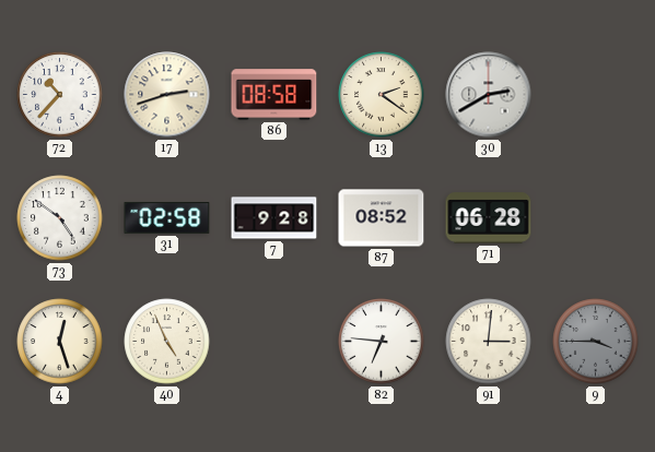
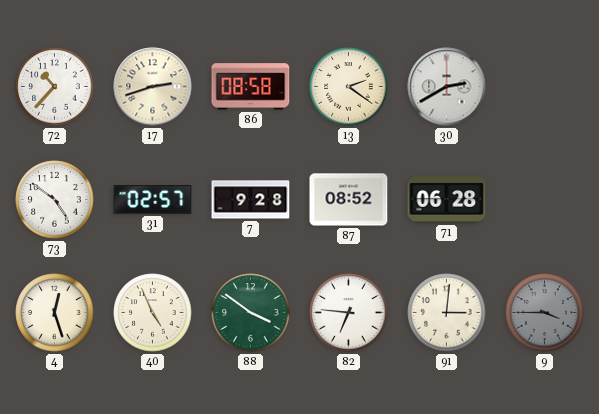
31: 02:58 -> 02:57 (153, 200)
88: none -> 3:51 (251, 313)
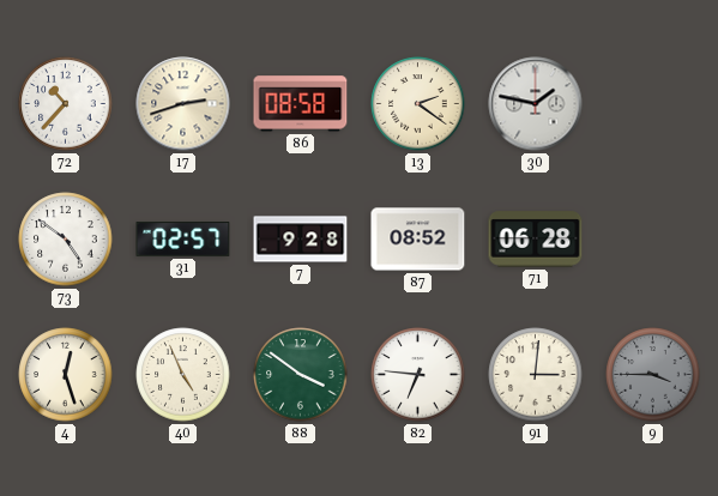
30: 2:40 -> 1:47 (536, 104)
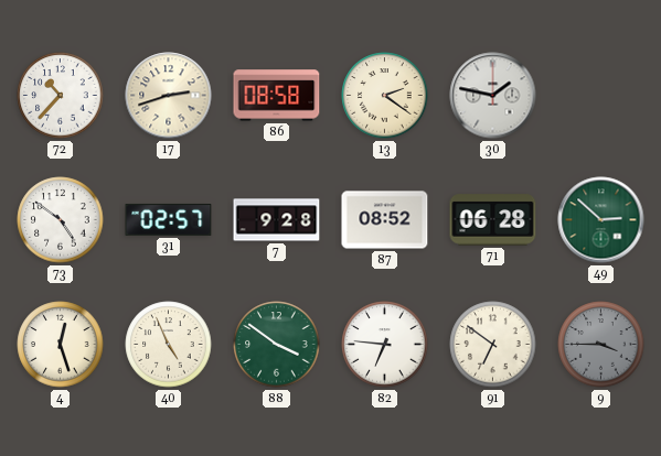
49: none -> 2:52 (601, 220)
91: 3:01 -> 6:51 (493, 345)
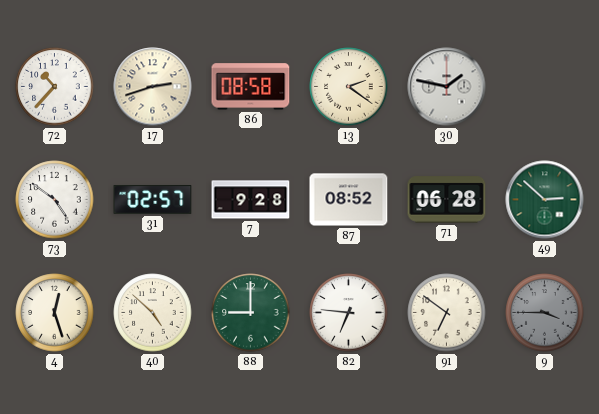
40: 4:56 -> 4:52 (153, 313)
88: 3:51 -> 9:00 (251, 313)
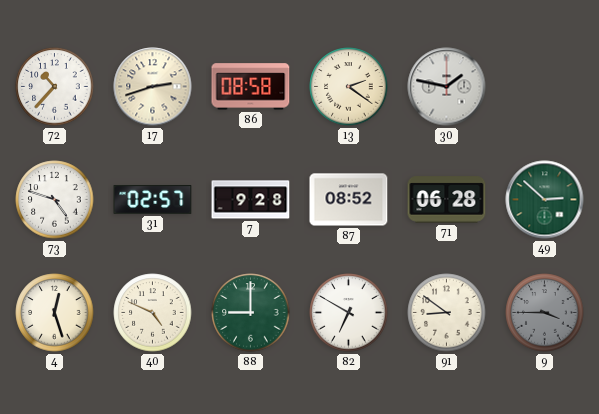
73: 4:51 -> 4:48 (55, 200)
40: 4:52 -> 4:49 (153, 313)
82: 6:46 -> 6:50 (349, 313)
91: 6:51 -> 8:51 (447, 313)
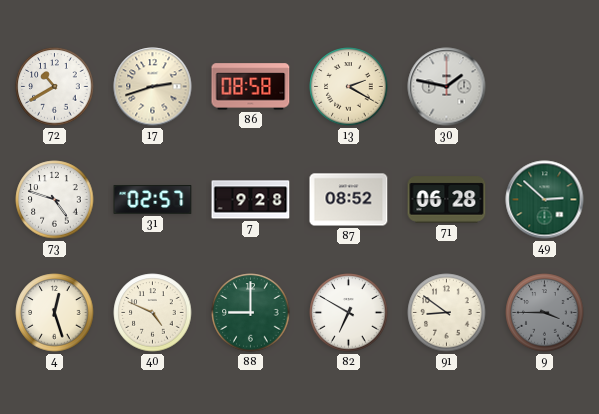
72: 10:37 -> 10:40 (55, 87)
13: 2:21 -> 2:20 (349, 87)
